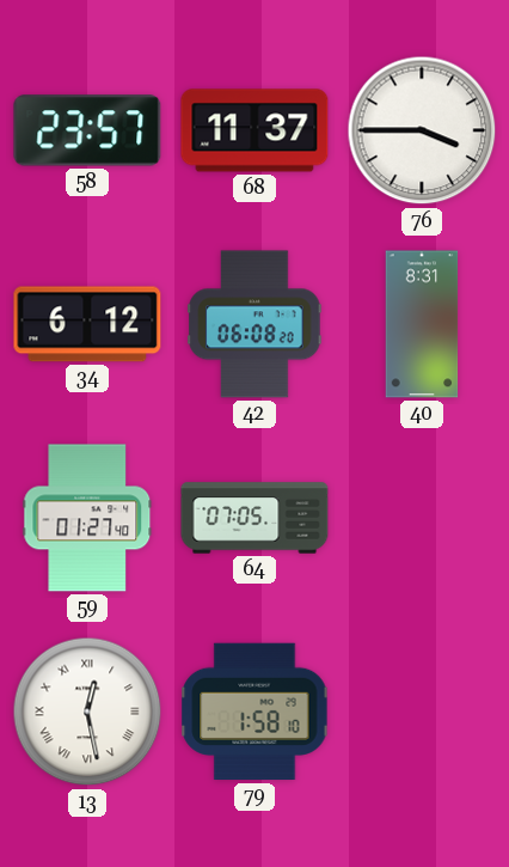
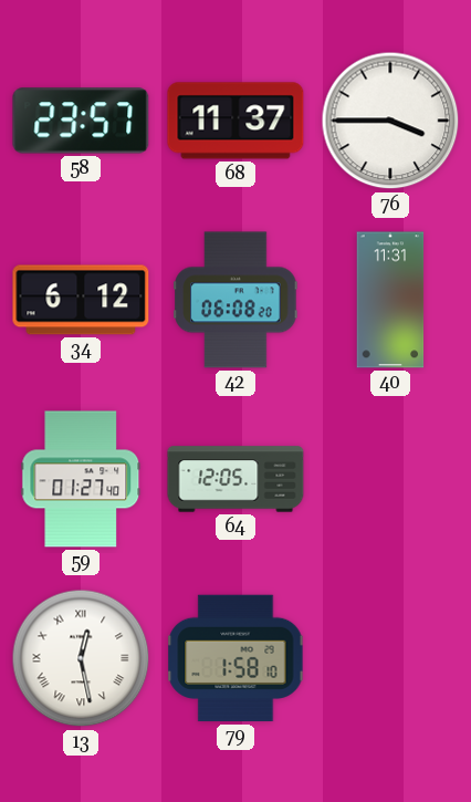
40: 8:31 -> 11:31 (390, 300)
64: 07:05 -> 12:05 (236, 479)
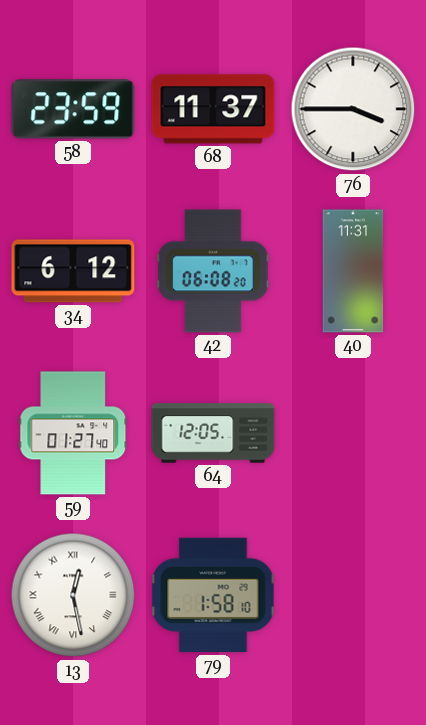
58: 23:57 -> 23:59 (73, 109)
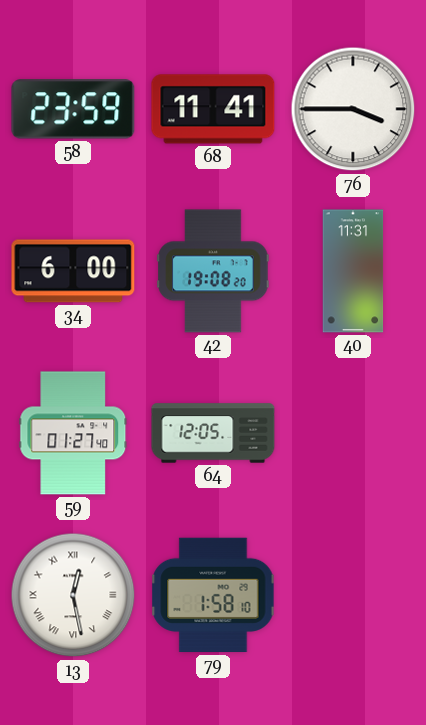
68: 11:37 -> 11:41 (213, 109)
34: 6:12 -> 6:00 (73, 271)
42: 06:08 -> 19:08 (213, 271)
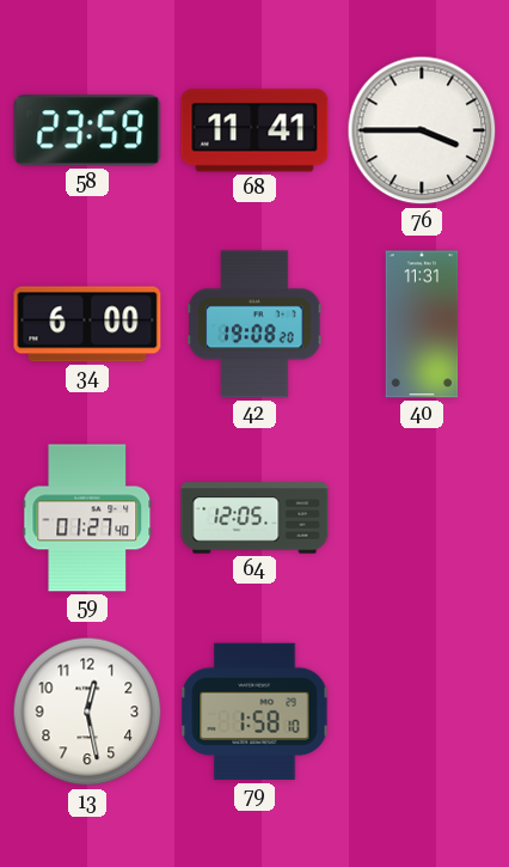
13 numerals: Roman -> Arabic (87, 712)
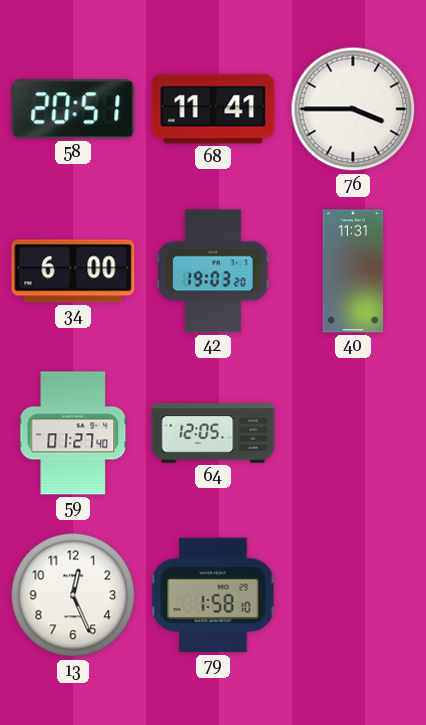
58: 23:59 -> 20:51 (73, 109)
42: 19:08 -> 19:03 (213, 271)
13: 12:28 -> 12:26 (73, 595)
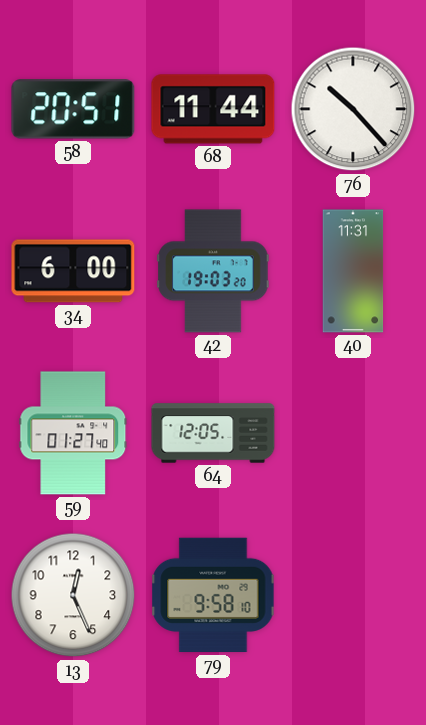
68: 11:41 -> 11:44 (213, 109)
76: 3:45 -> 10:23 (353, 109)
79: 1:58 -> 9:58 (213, 595)
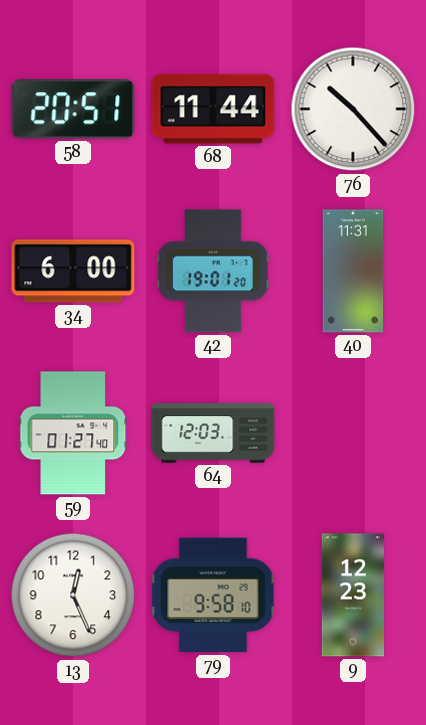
42: 19:03 -> 19:01 (213, 271)
64: 12:05 -> 12:03 (213, 433)
9: none -> 12:23 (353, 595)
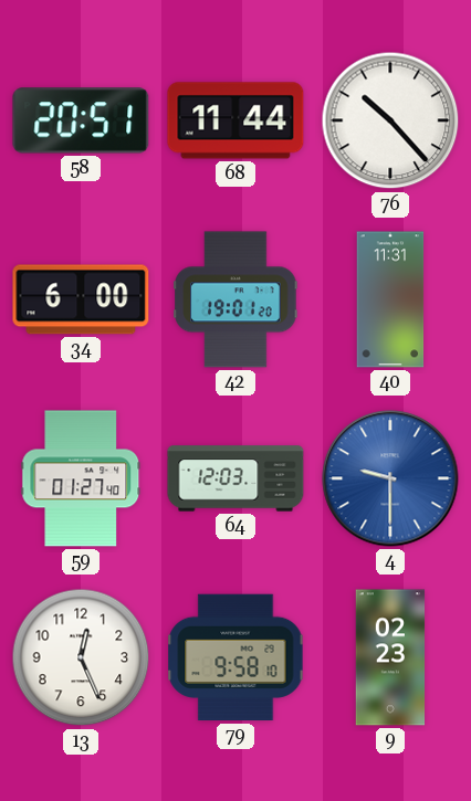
4: none -> 9:30 (390, 478)
9: 12:23 -> 02:23 (390, 657)
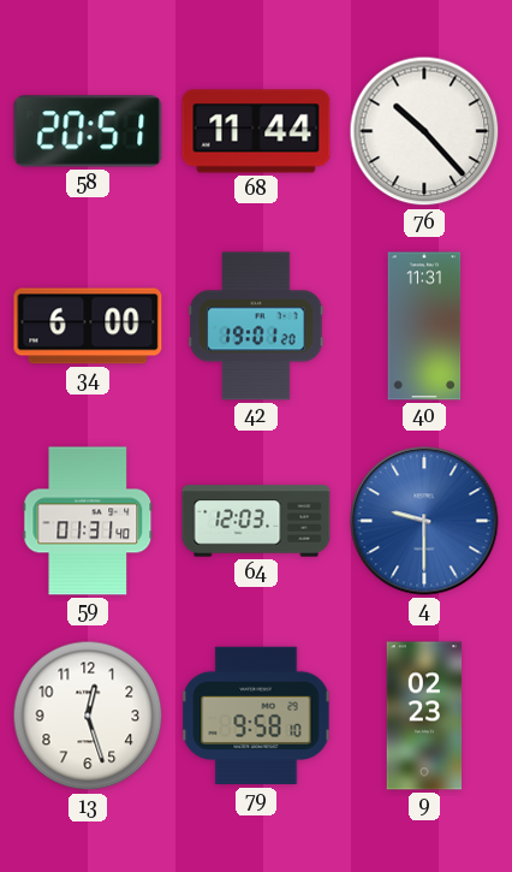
59: 01:27 -> 01:31 (88, 521)
13: 12:26 -> 12:27 (88, 716)
